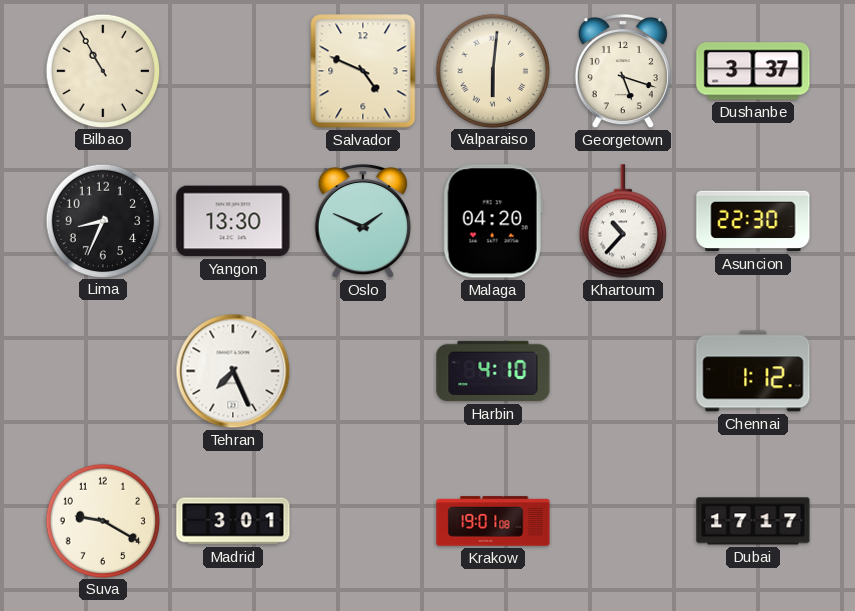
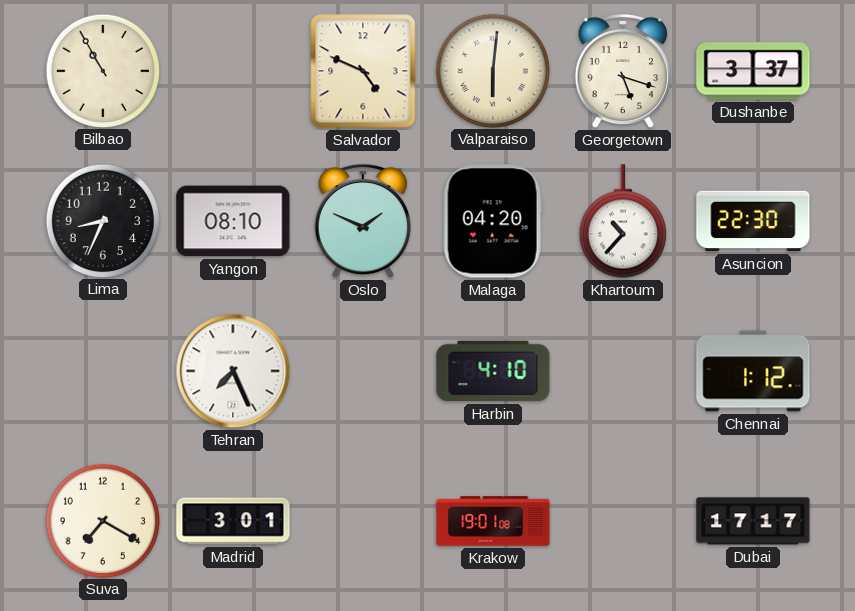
Yangon: 13:30 -> 08:10 (233, 221)
Suva: 9:20 -> 7:20 (102, 520)
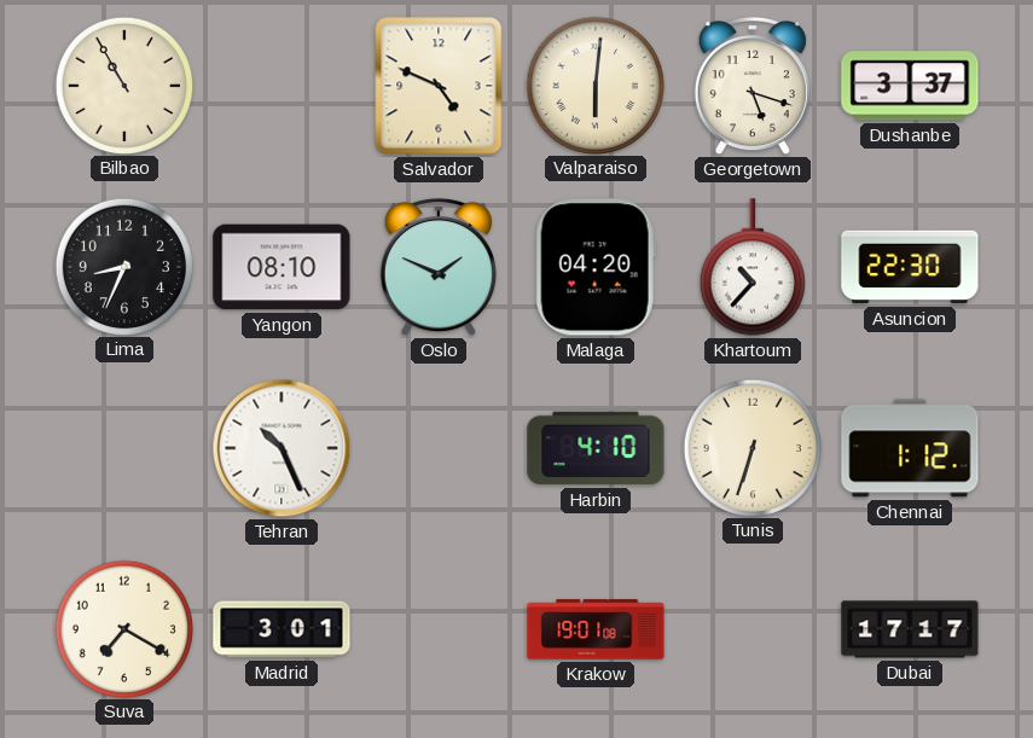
Tehran: 7:26 -> 10:26 (282, 448)
Tunis: none -> 6:33 (751, 447)
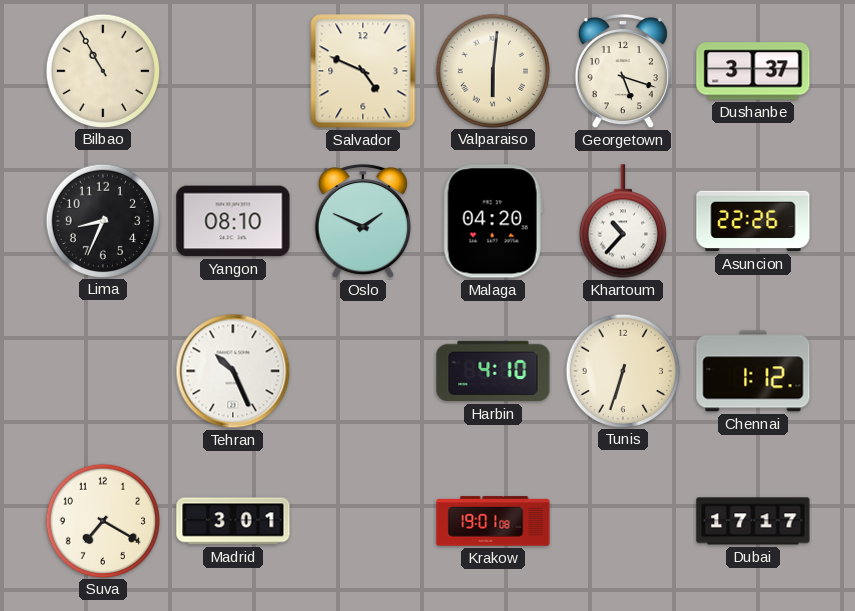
Asuncion: 22:30 -> 22:26 (753, 221)
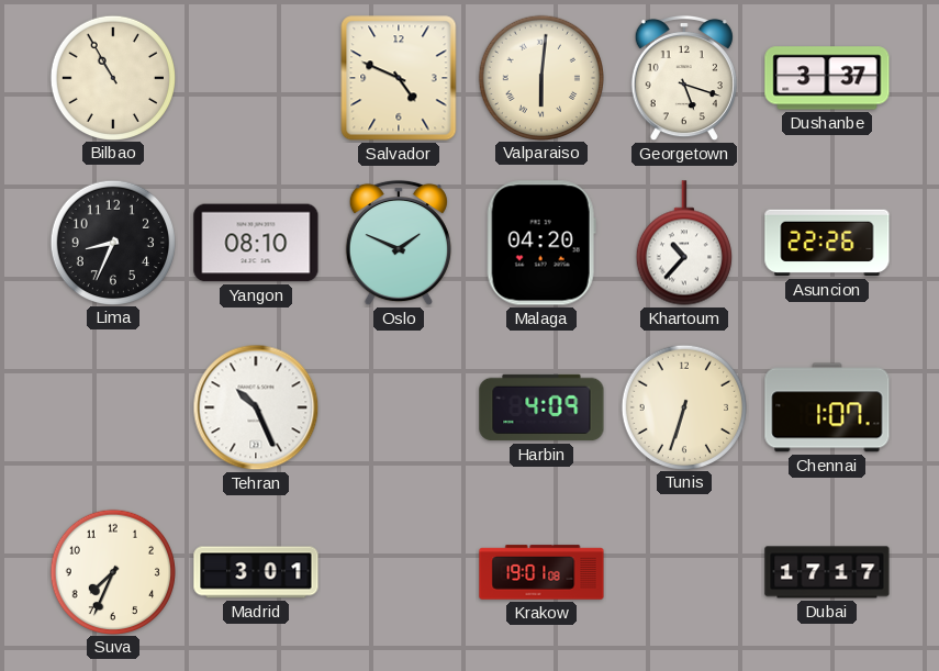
Harbin: 4:10 -> 4:09 (541, 407)
Chennai: 1:12 -> 1:07 (827, 407)
Suva: 7:20 -> 7:34 (112, 571)
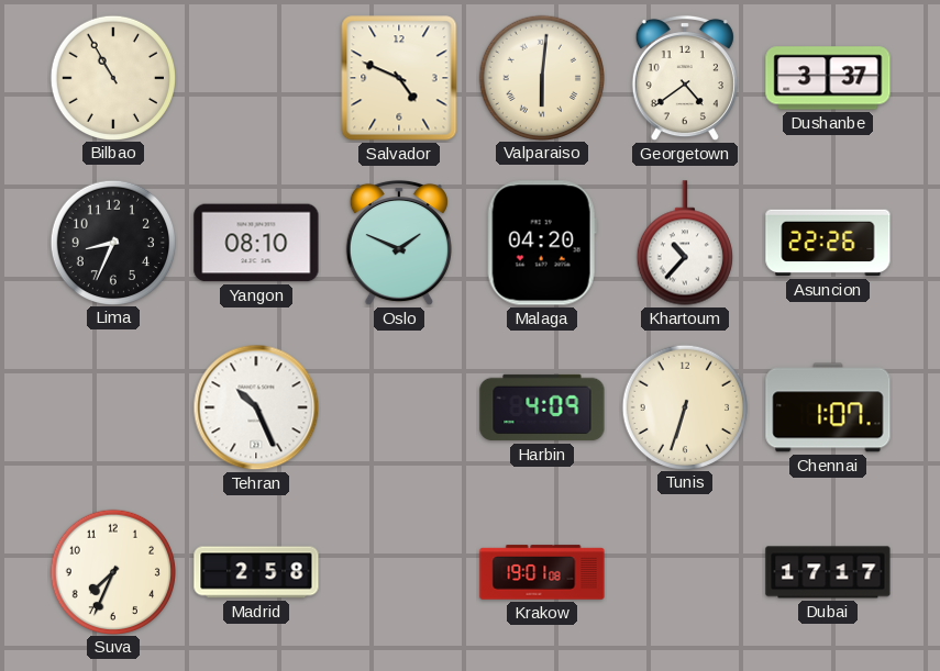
Georgetown: 5:18 -> 4:39 (685, 78)
Madrid: 3:01 -> 2:58 (256, 572)
